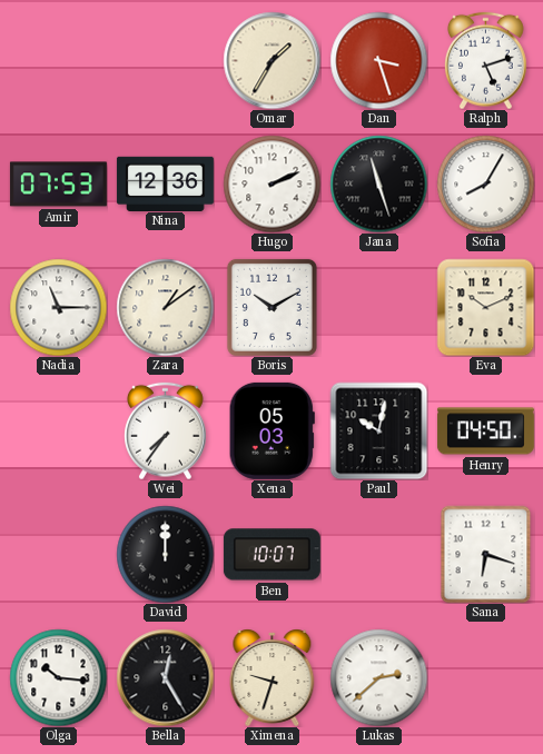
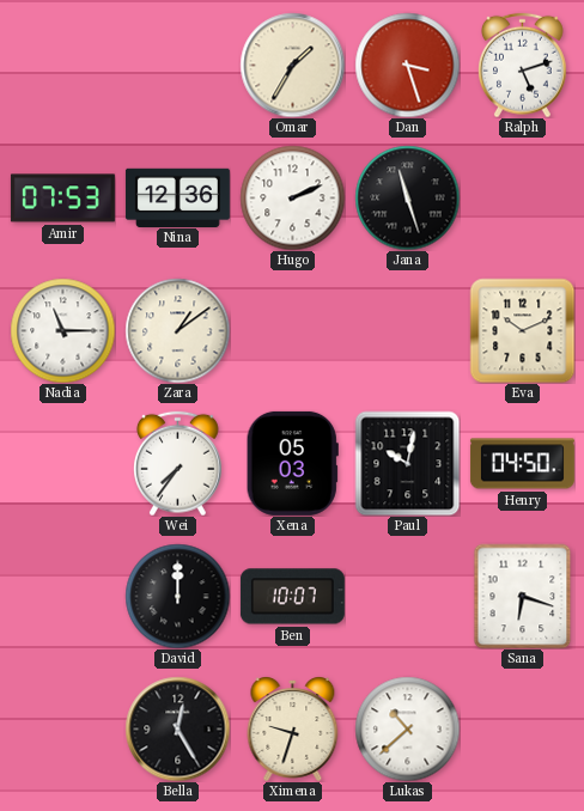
Sofia: 8:05 -> none (485, 183)
Boris: 10:10 -> none (271, 307)
Olga: 10:16 -> none (58, 677)
Lukas: 2:38 -> 10:38 (407, 728)
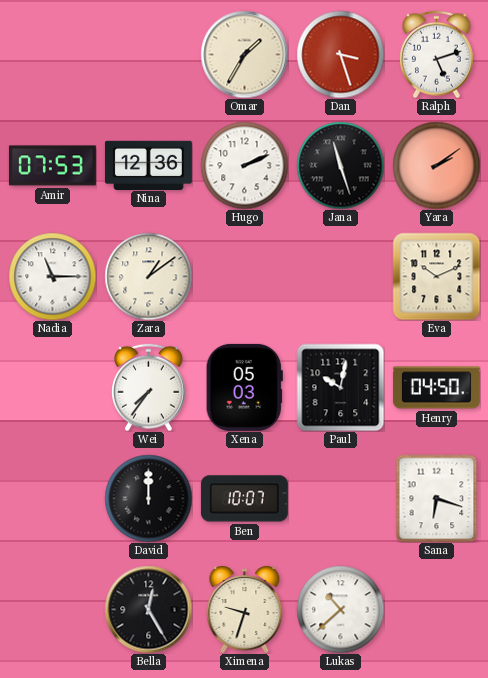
Yara: none -> 2:09 (436, 165)
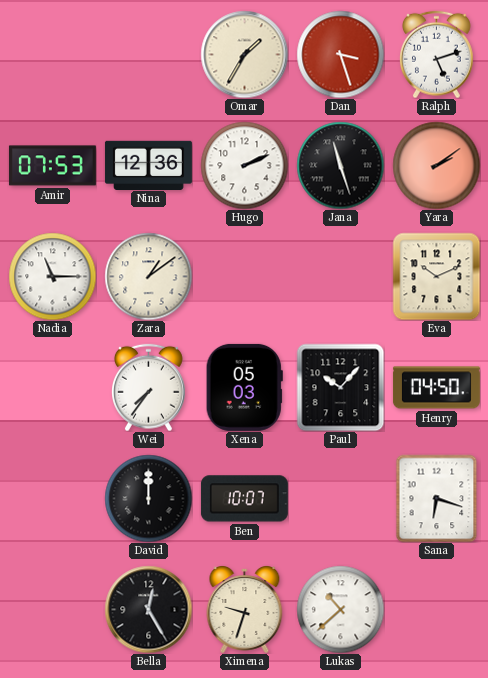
Paul: 10:02 -> 10:07 (340, 387)
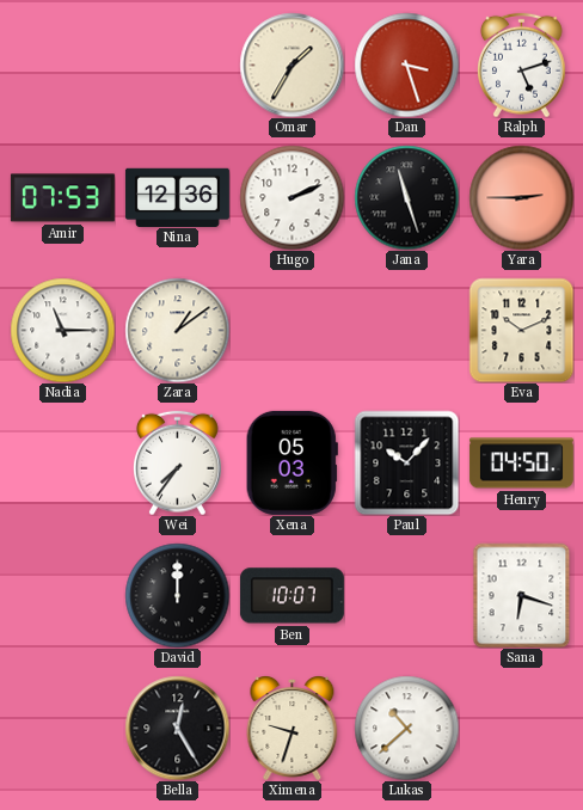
Yara: 2:09 -> 2:45 (521, 197)
